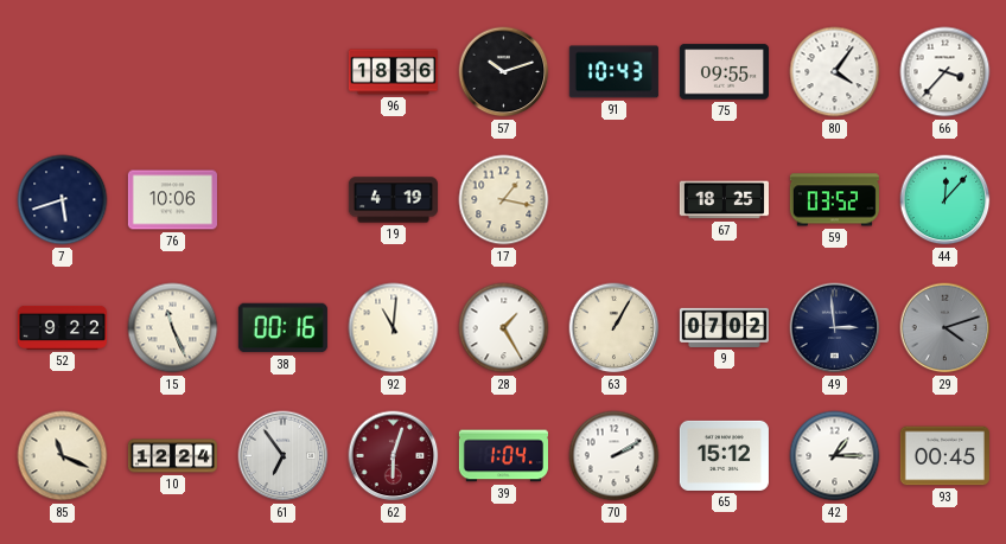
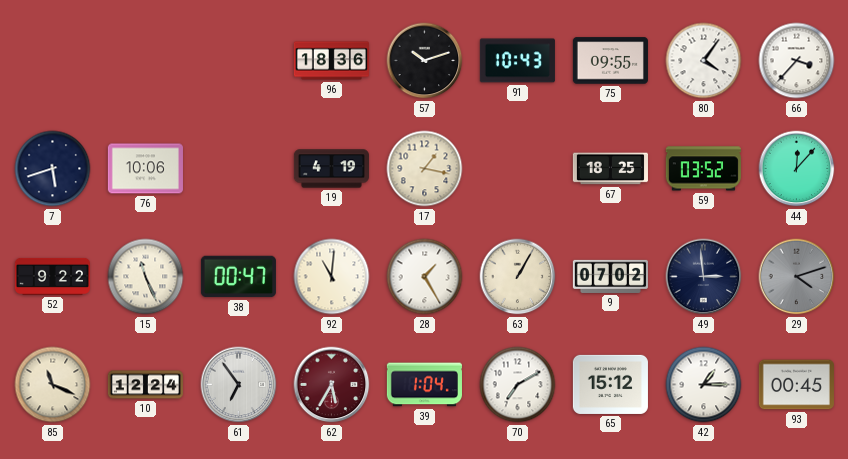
38: 00:16 -> 00:47 (238, 277)
62: 6:03 -> 5:35 (332, 385)
70: 2:10 -> 7:10 (518, 385)
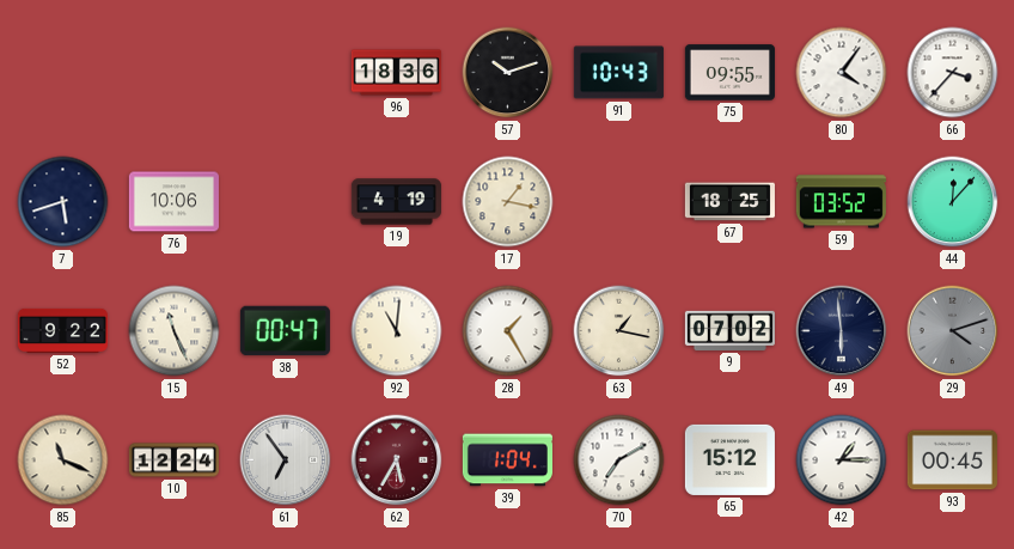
63: 1:05 -> 1:17 (619, 331)
49: 2:59 -> 5:59 (842, 331)
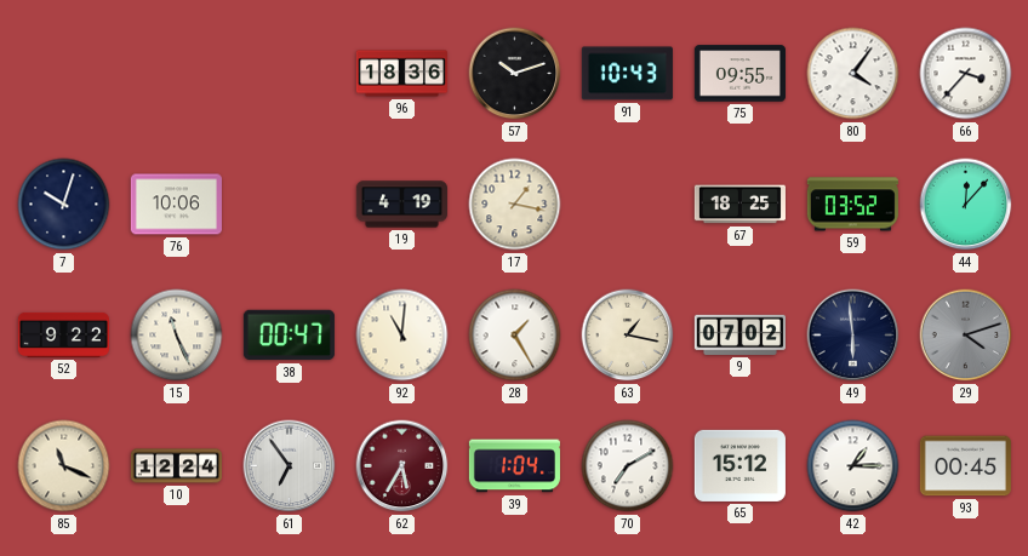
7: 5:42 -> 10:03 (64, 205)
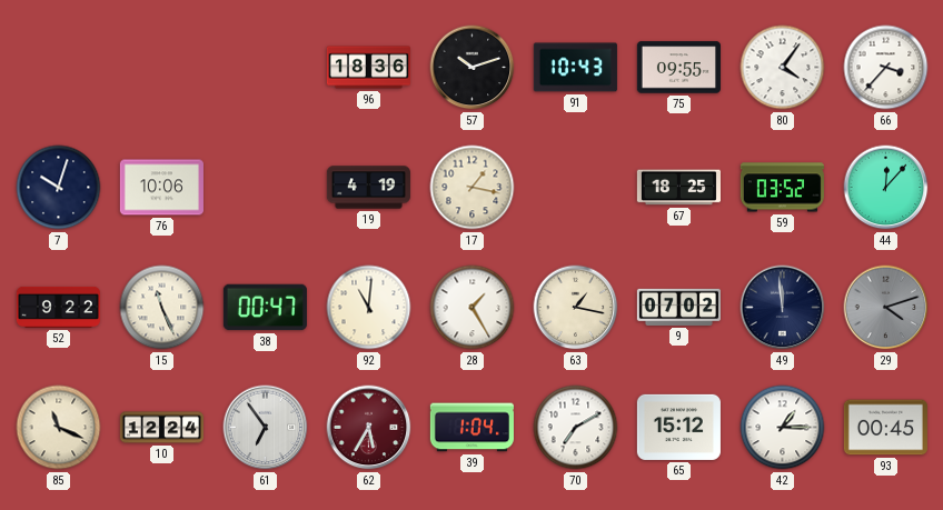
49: 5:59 -> 11:59 (783, 308)
